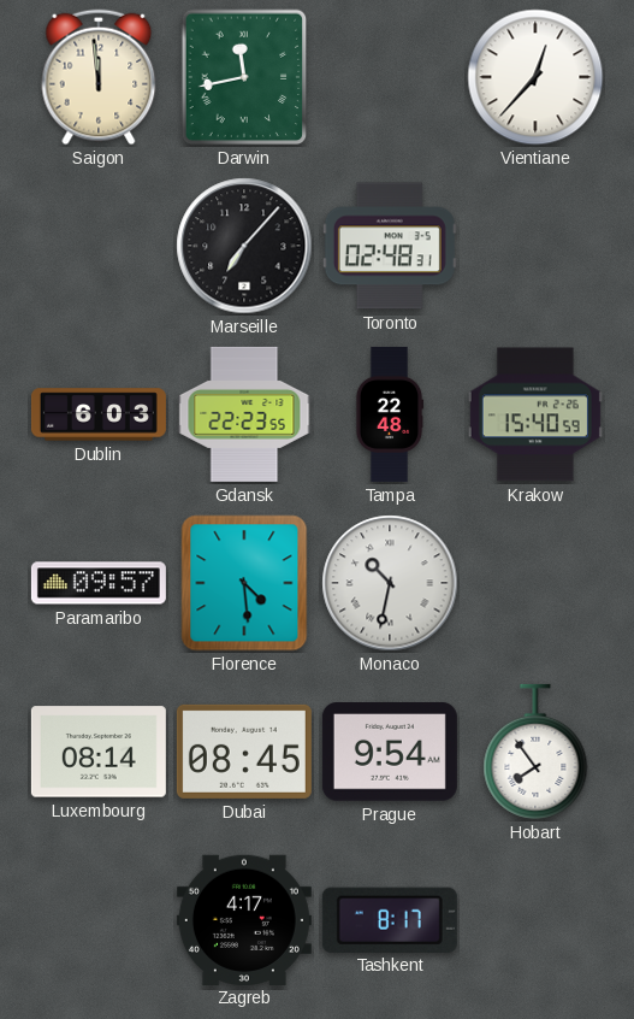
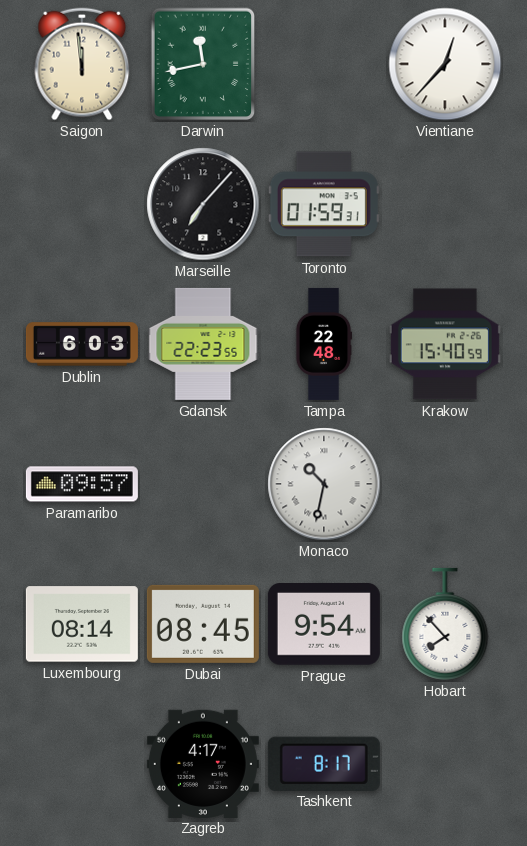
Toronto: 02:48 -> 01:59 (324, 204)
Florence: 4:29 -> none (244, 583)
Hobart: 7:54 -> 7:53 (445, 624)
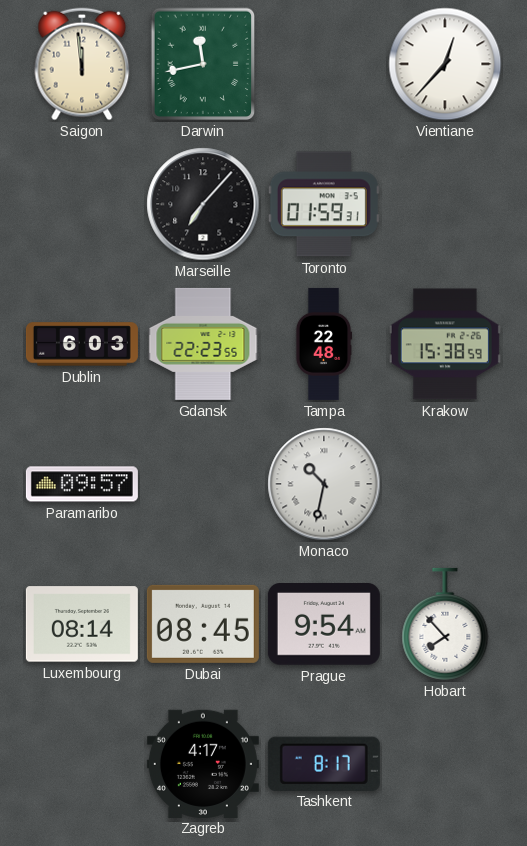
Krakow: 15:40 -> 15:38 (445, 344)
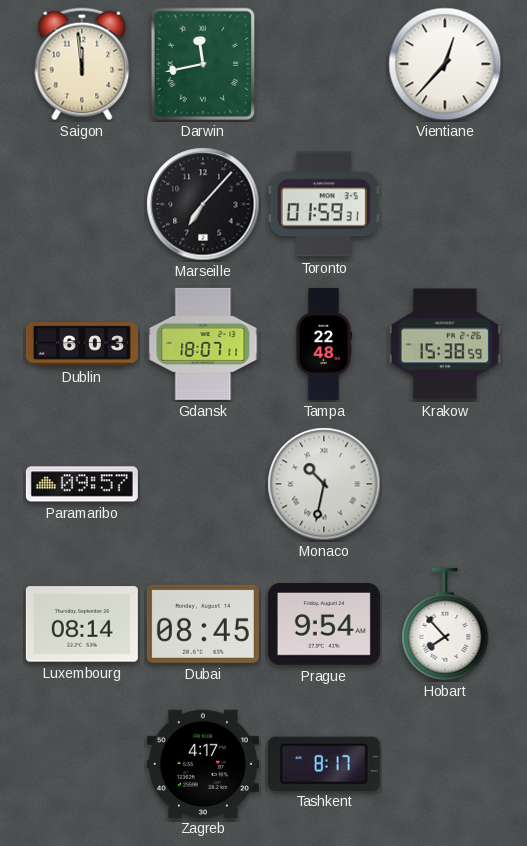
Gdansk: 22:23 -> 18:07 (203, 344)
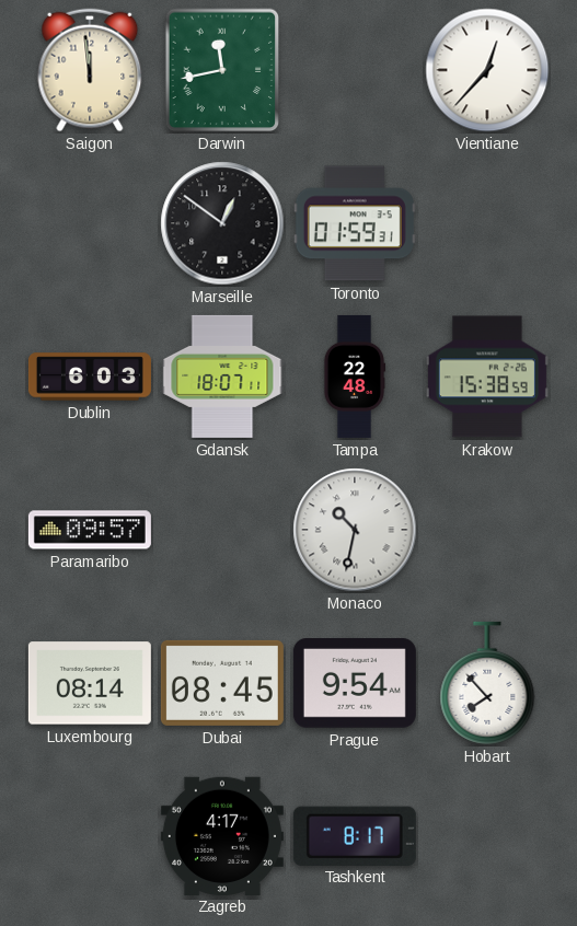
Marseille: 7:07 -> 12:51 (222, 223)
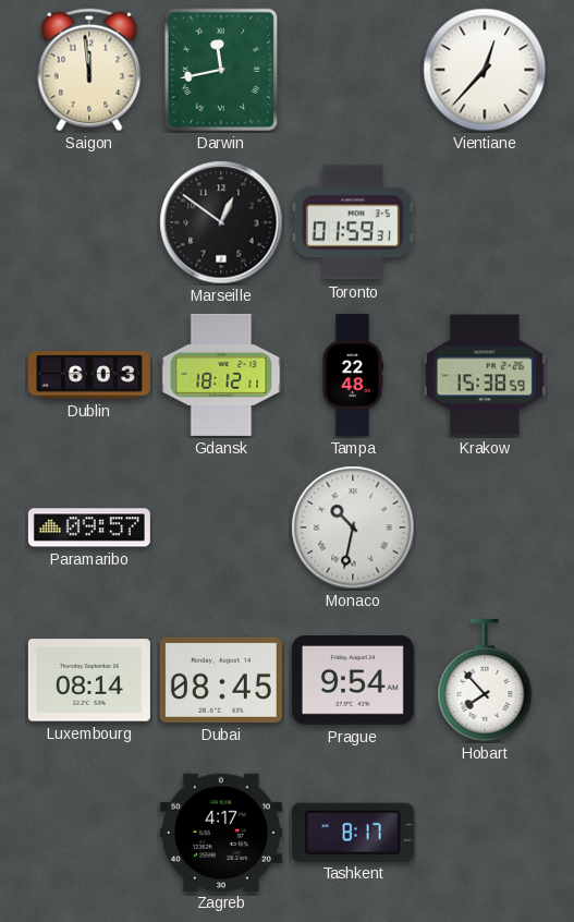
Gdansk: 18:07 -> 18:12 (221, 375)
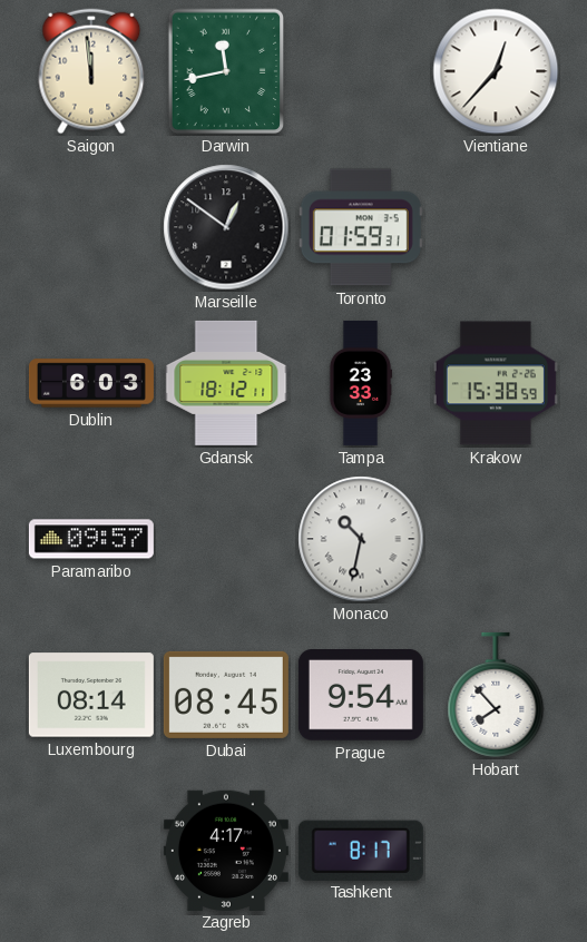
Tampa: 22:48 -> 23:33 (361, 383)
